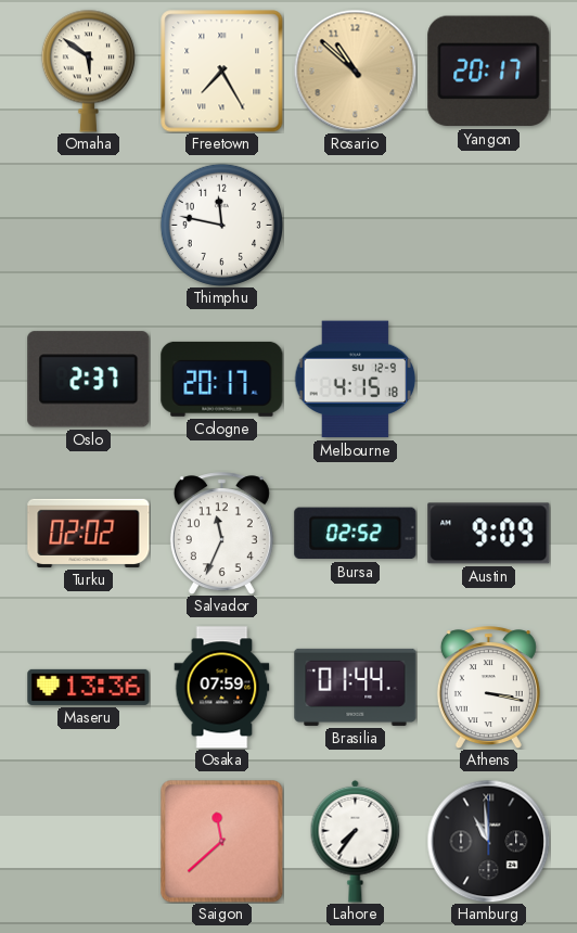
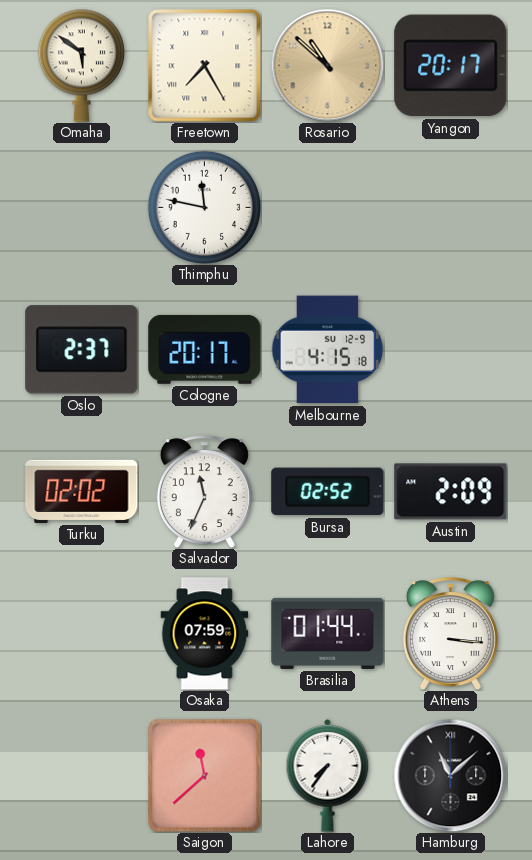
Austin: 9:09 -> 2:09 (451, 492)
Maseru: 13:36 -> none (89, 687)
Athens: 3:17 -> 3:16 (450, 634)
Hamburg: 10:59 -> 11:08 (450, 775)
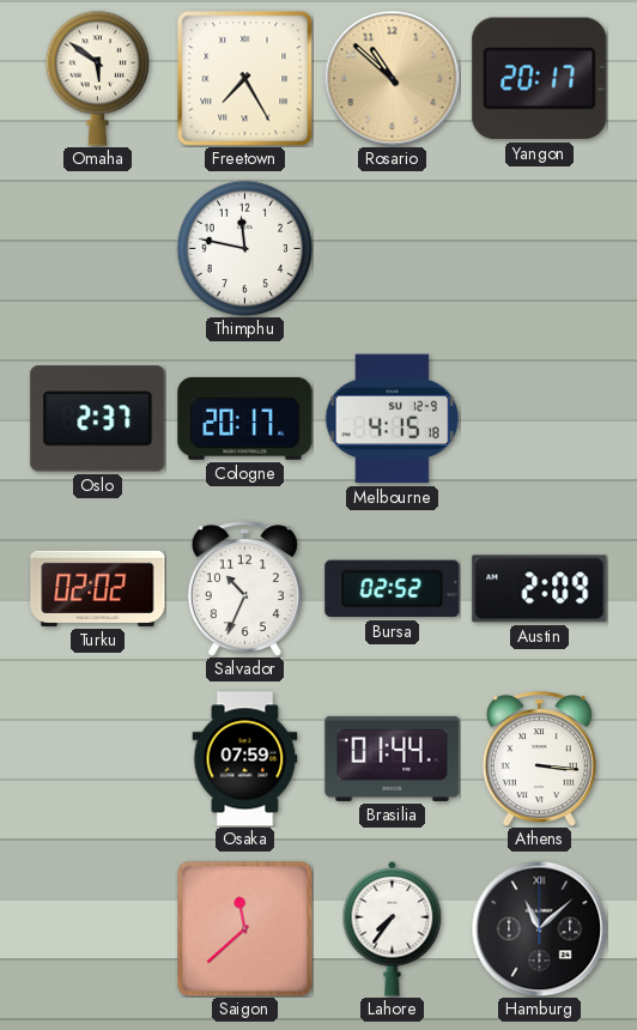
Salvador: 11:34 -> 10:34 (244, 589)
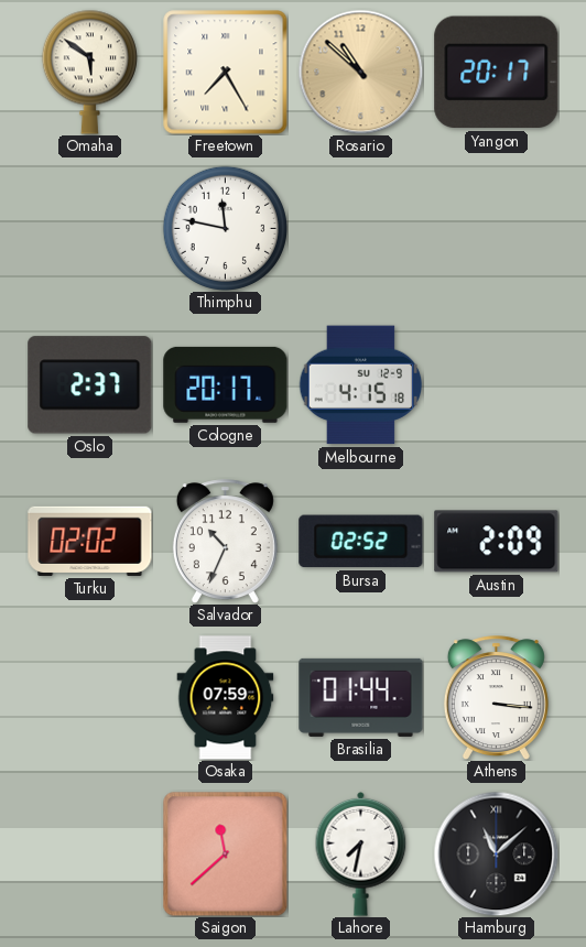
Lahore: 7:36 -> 7:32 (361, 853)
